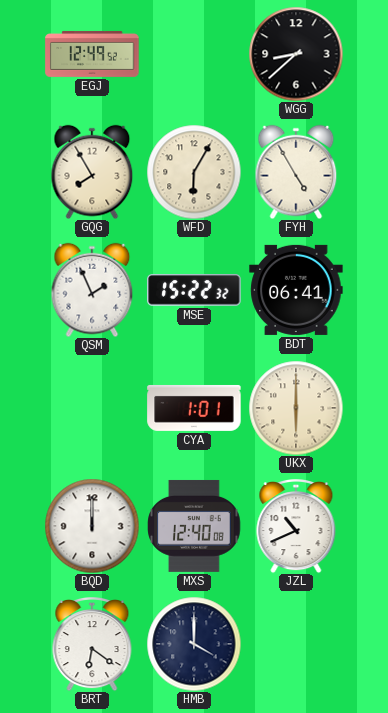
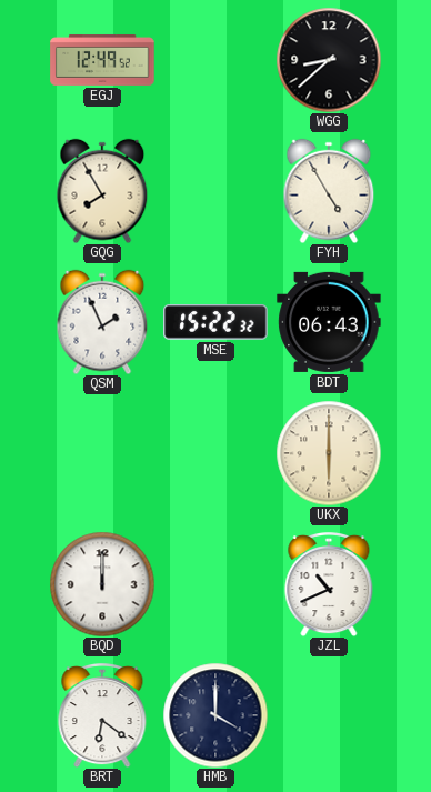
WFD: 6:05 -> none (194, 172)
BDT: 06:41 -> 06:43 (329, 322)
CYA: 1:01 -> none (194, 408)
MXS: 12:40 -> none (194, 526)
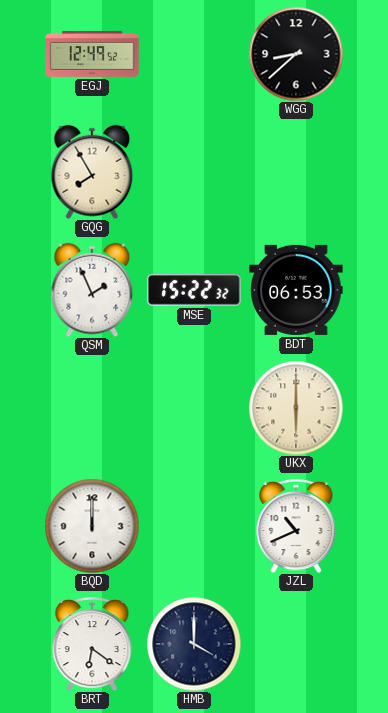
FYH: 4:55 -> none (329, 191)
BDT: 06:43 -> 06:53 (296, 290)
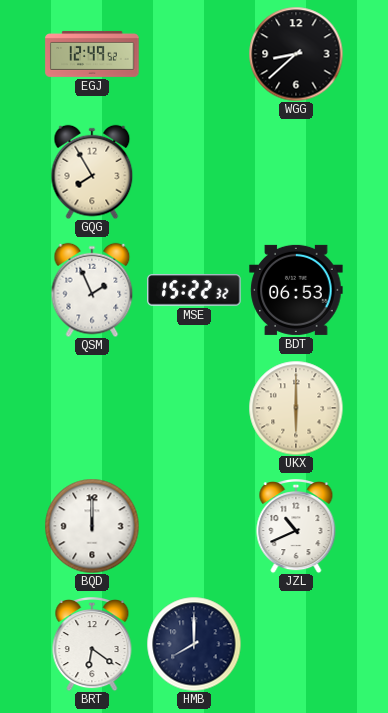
HMB: 4:00 -> 8:00 (194, 644)
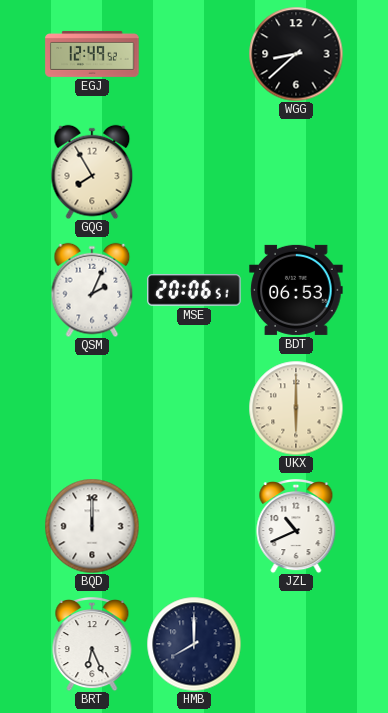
QSM: 1:56 -> 2:04 (92, 290)
MSE: 15:22 -> 20:06 (194, 290)
BRT: 6:21 -> 6:26 (92, 645)
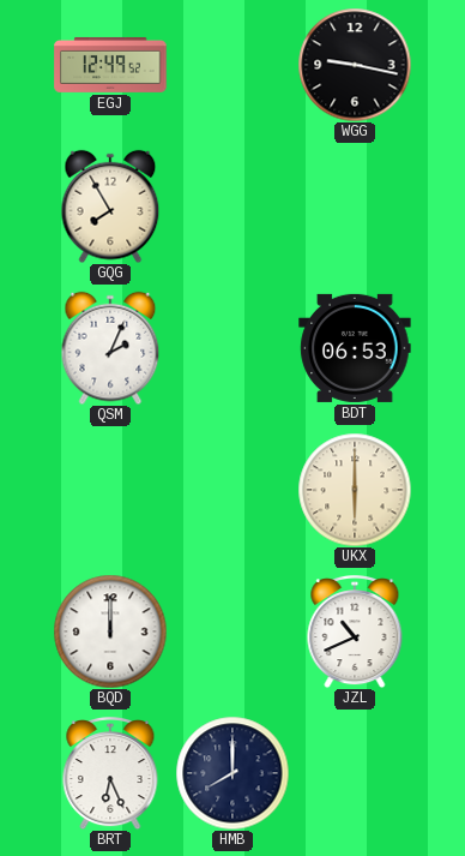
WGG: 8:38 -> 9:17 (355, 65)
MSE: 20:06 -> none (194, 290)
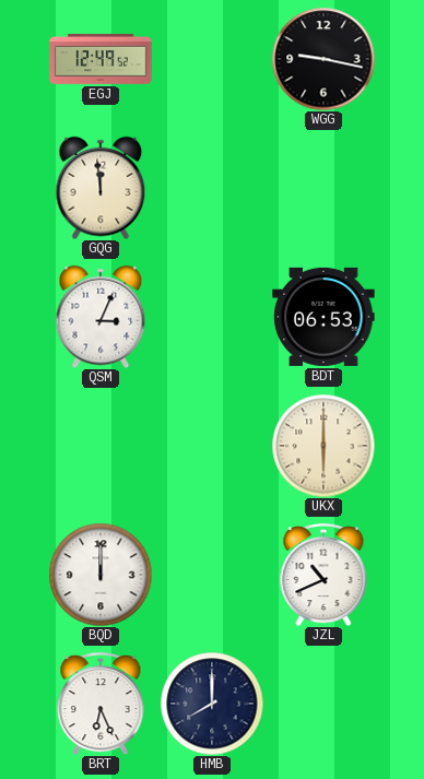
GQG: 7:55 -> 11:59 (101, 188)
QSM: 2:04 -> 3:04 (101, 317)
